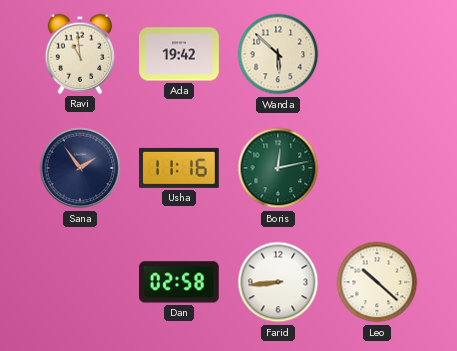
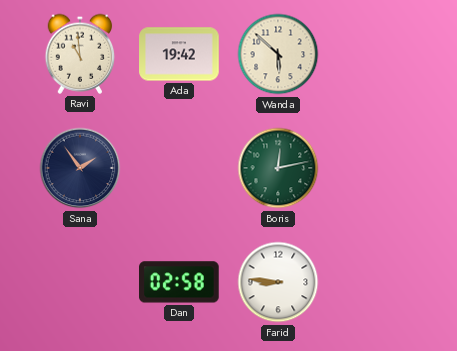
Usha: 11:16 -> none (179, 168)
Farid: 8:44 -> 8:46 (278, 282)
Leo: 10:22 -> none (377, 282)
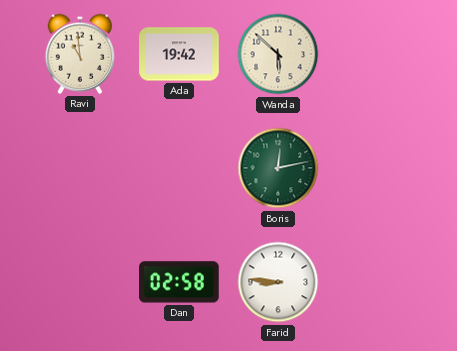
Sana: 1:54 -> none (80, 168)
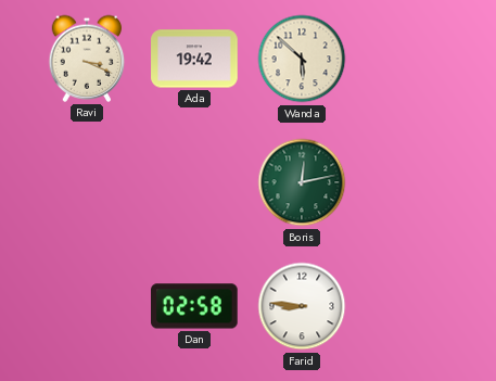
Ravi: 10:59 -> 3:19 (87, 59)
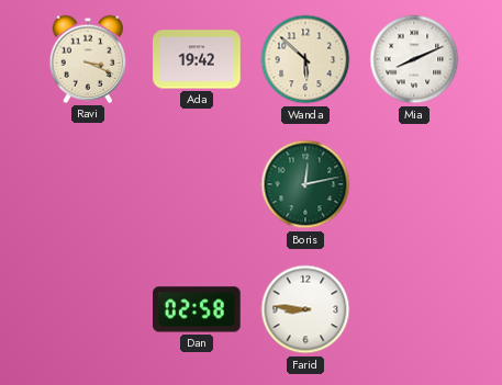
Mia: none -> 8:11 (414, 59)
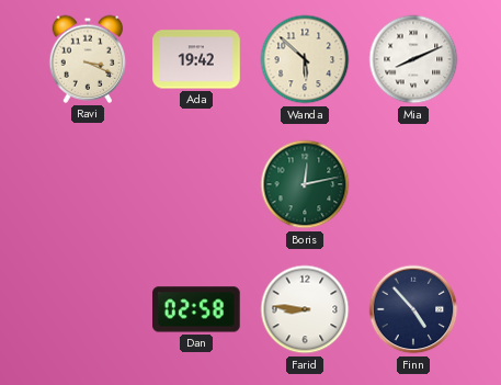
Finn: none -> 4:53 (413, 309)
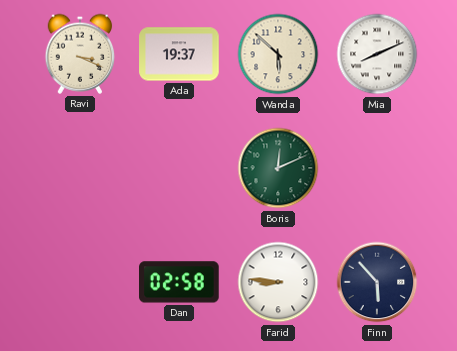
Ada: 19:42 -> 19:37 (179, 54)
Boris: 12:13 -> 12:11 (278, 168)
Finn: 4:53 -> 5:53 (377, 282)
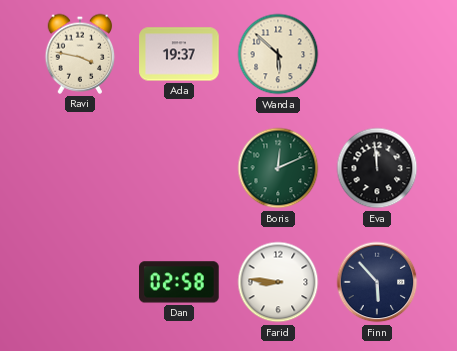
Ravi: 3:19 -> 3:47 (80, 54)
Mia: 8:11 -> none (377, 54)
Eva: none -> 11:59 (377, 168)
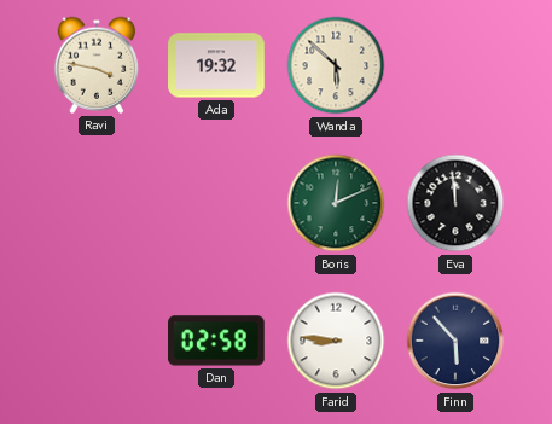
Ada: 19:37 -> 19:32 (216, 65)
